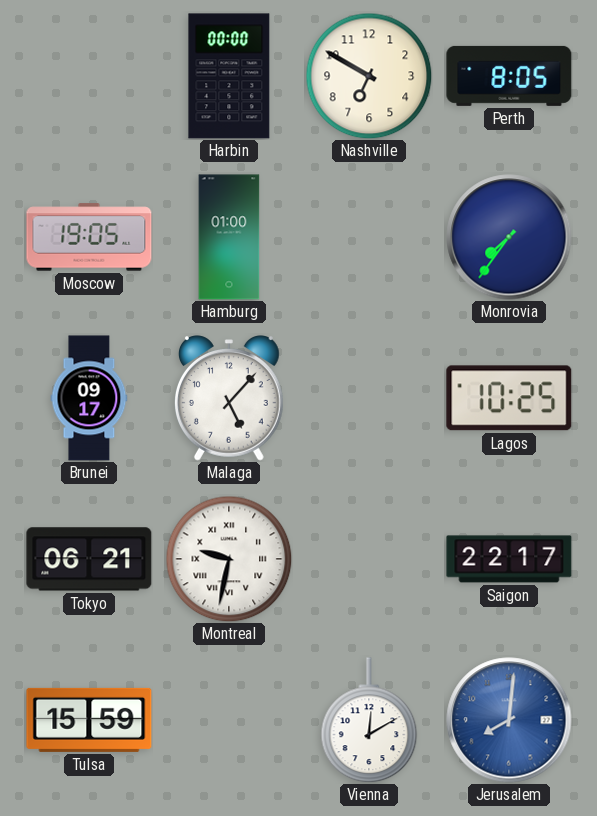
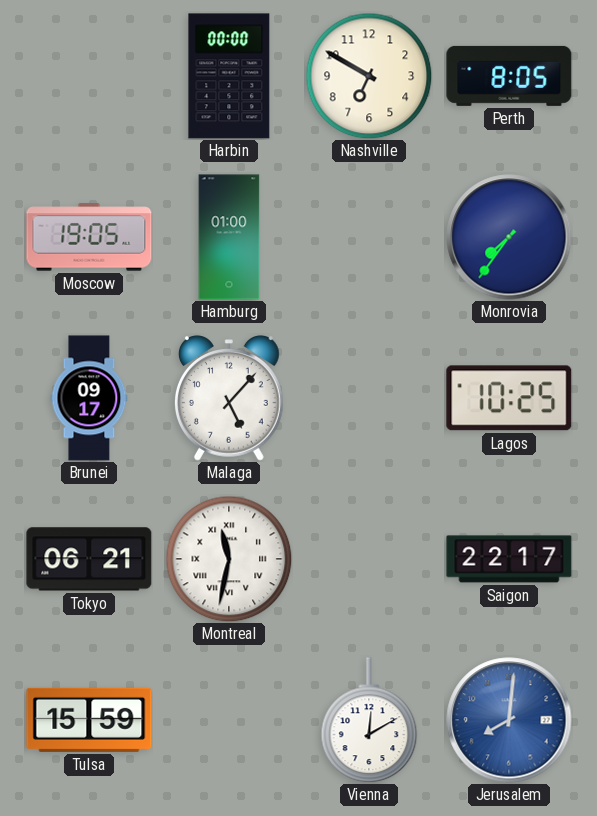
Montreal: 9:32 -> 11:32 (229, 559)
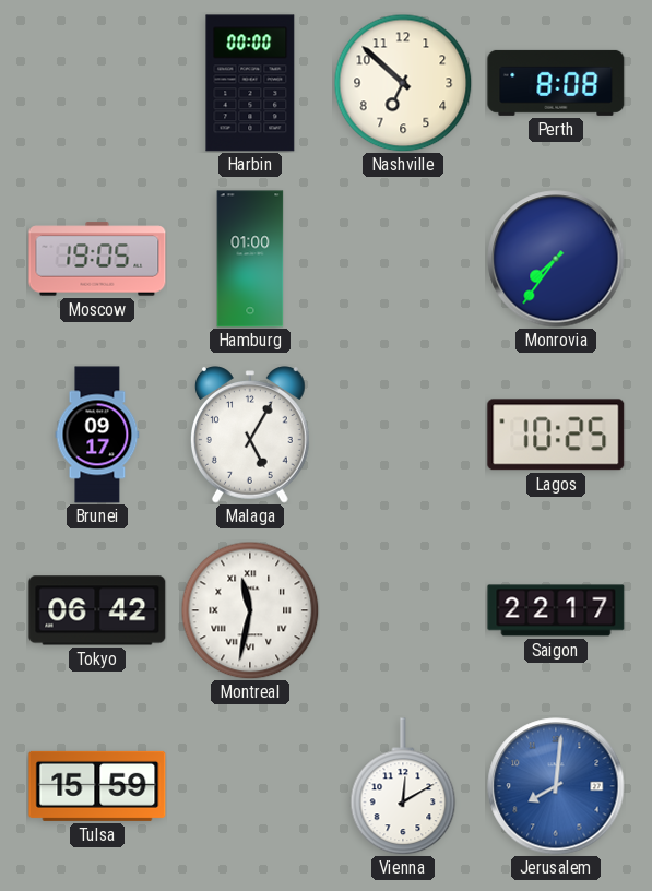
Nashville: 6:50 -> 6:52 (403, 83)
Perth: 8:05 -> 8:08 (556, 83)
Malaga: 5:07 -> 5:05 (251, 435)
Tokyo: 06:21 -> 06:42 (97, 610)
